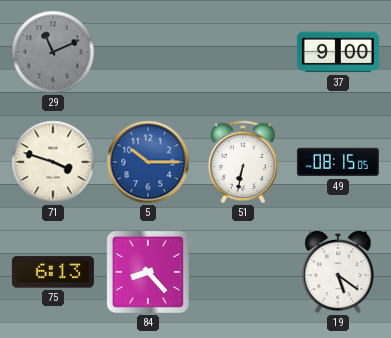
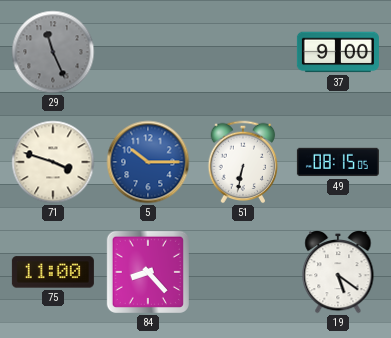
29: 11:11 -> 11:26 (53, 52)
75: 6:13 -> 11:00 (53, 272)
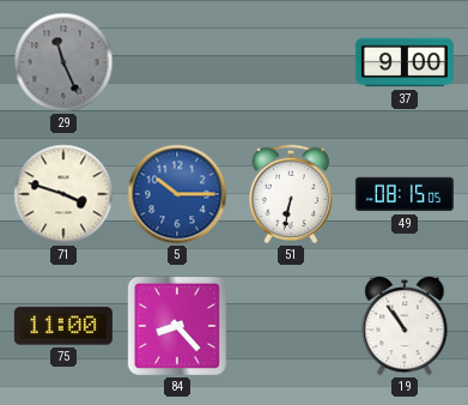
19: 5:21 -> 10:54 (405, 327)
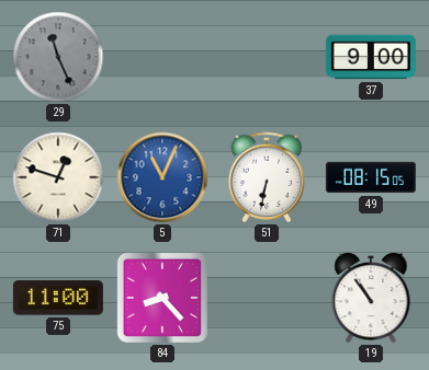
71: 3:48 -> 12:48 (58, 177)
5: 10:15 -> 11:04 (162, 177)
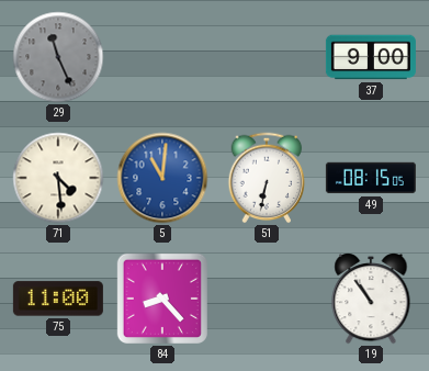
71: 12:48 -> 4:29 (58, 178)
5: 11:04 -> 11:01 (162, 178)
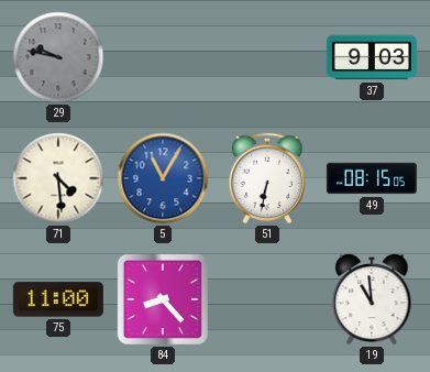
29: 11:26 -> 9:47 (58, 57)
37: 9:00 -> 9:03 (372, 57)
5: 11:01 -> 11:05 (163, 178)
19: 10:54 -> 10:59 (372, 300)
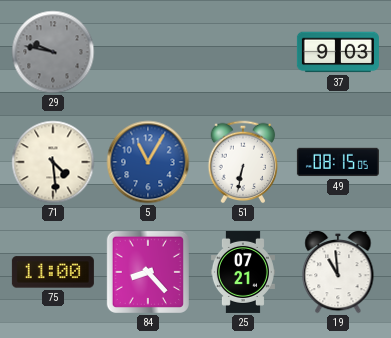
25: none -> 07:21 (243, 272)
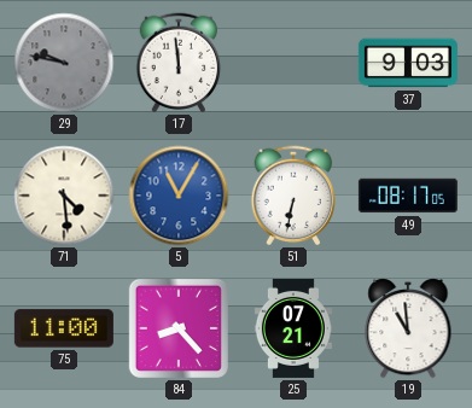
17: none -> 11:59 (179, 63)
49: 08:15 -> 08:17 (408, 196)
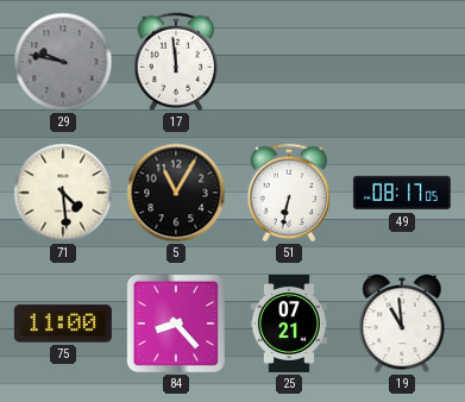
37: 9:03 -> none (408, 63)
5 dial: blue -> black (176, 193)
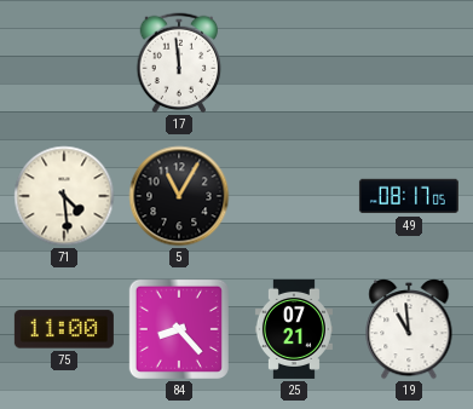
29: 9:47 -> none (63, 62)
51: 6:32 -> none (289, 193)
